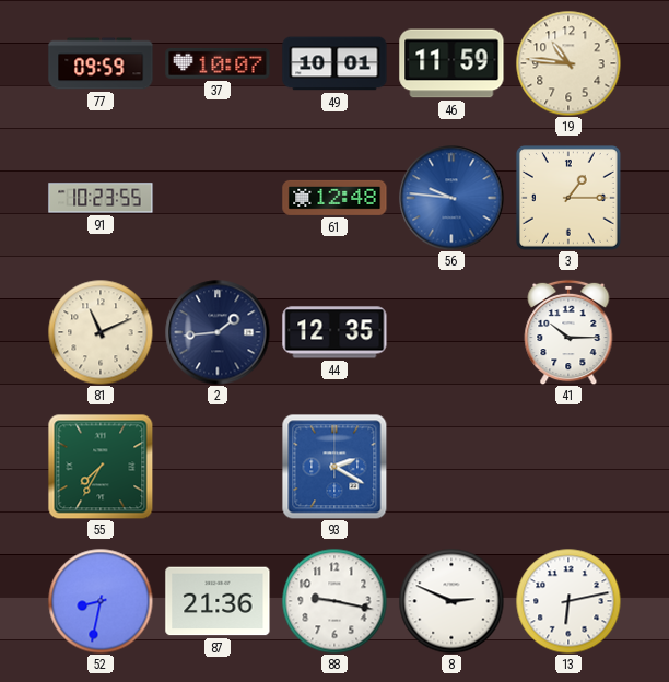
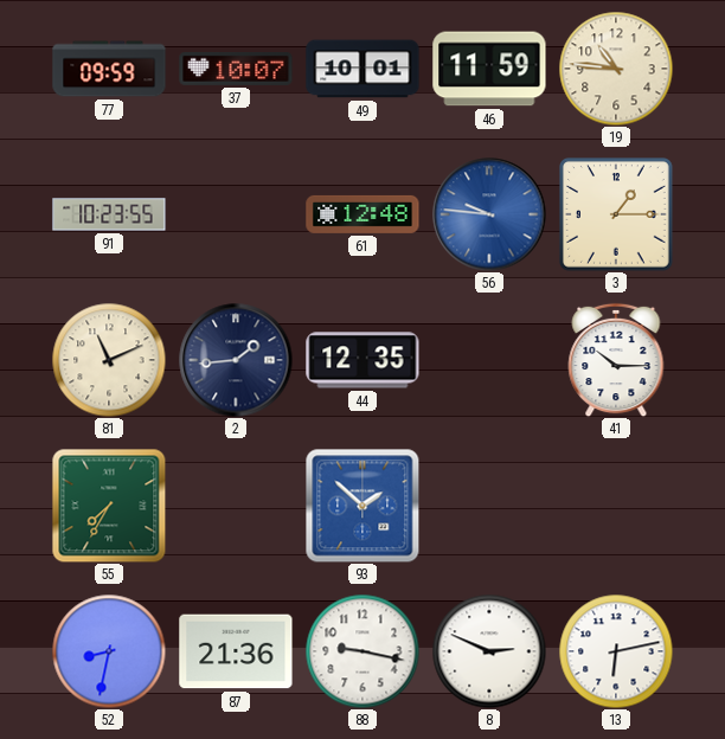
93: 2:20 -> 1:52 (362, 506)
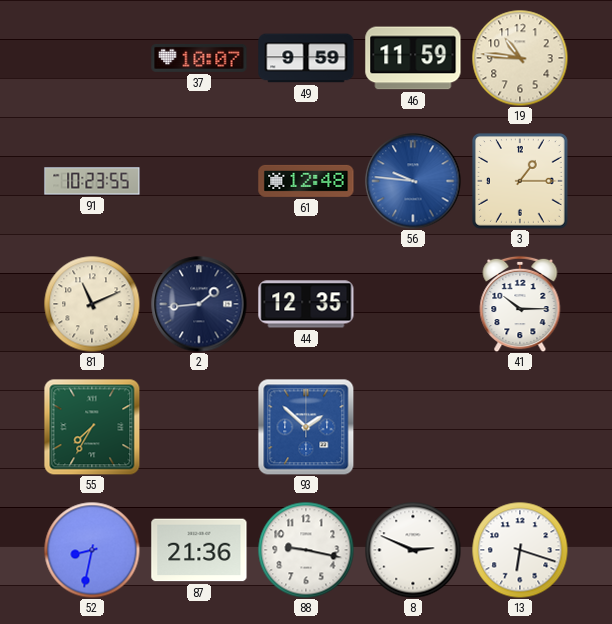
77: 09:59 -> none (109, 69)
49: 10:01 -> 9:59 (306, 58)
13: 6:13 -> 6:18 (520, 550)
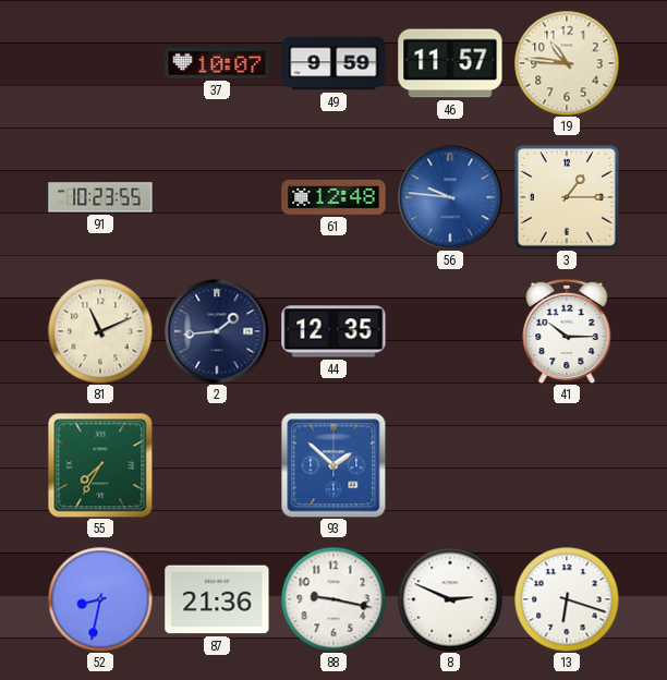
46: 11:59 -> 11:57 (450, 63)
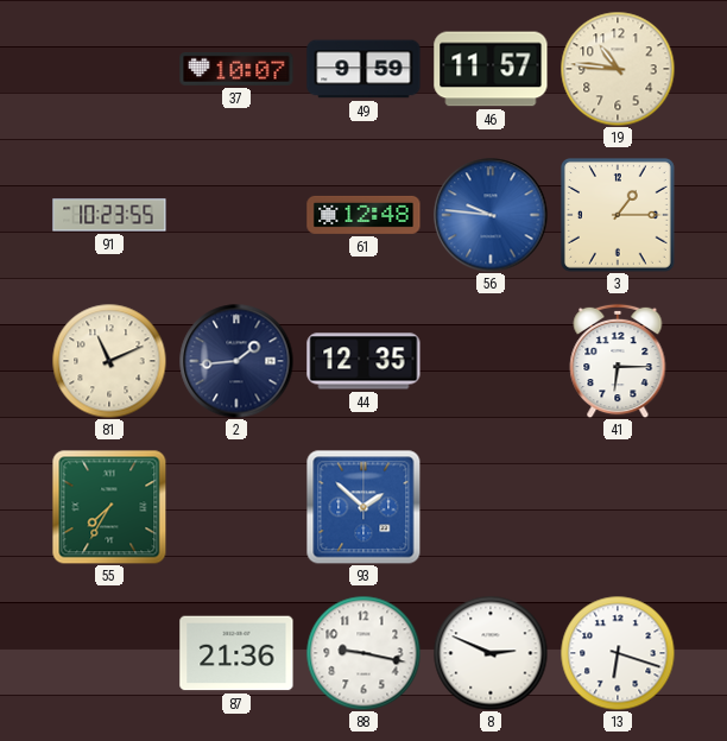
41: 10:15 -> 6:15 (618, 361)
52: 8:32 -> none (100, 599)
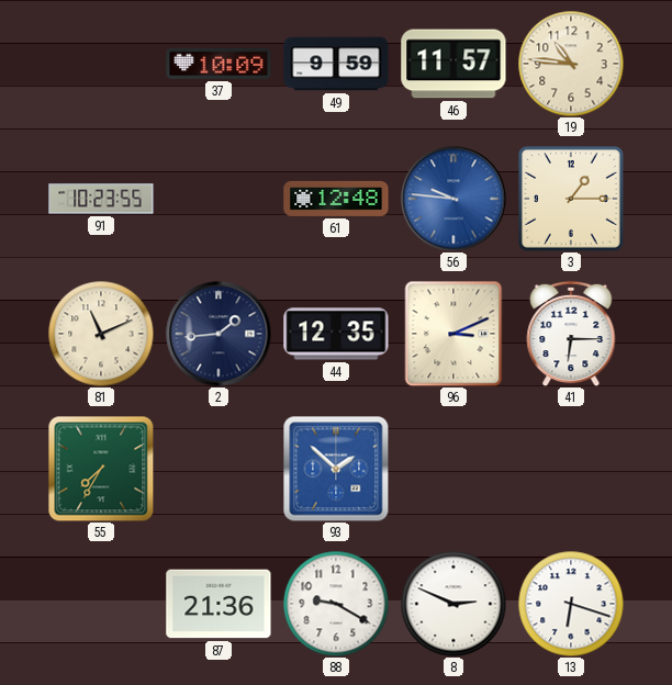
37: 10:07 -> 10:09 (219, 64)
96: none -> 3:11 (453, 334)
88: 9:17 -> 9:20 (336, 604)
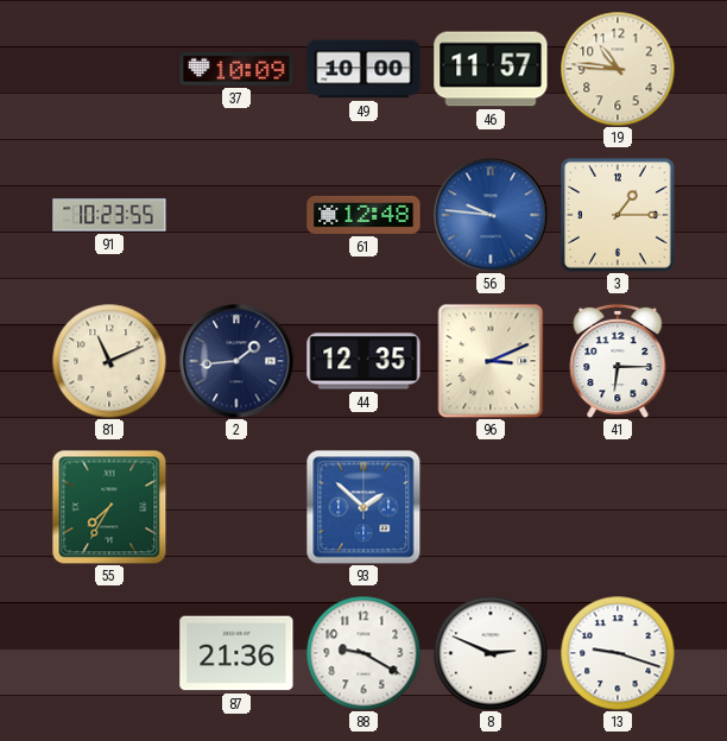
49: 9:59 -> 10:00 (363, 69)
13: 6:18 -> 9:18 (618, 653)
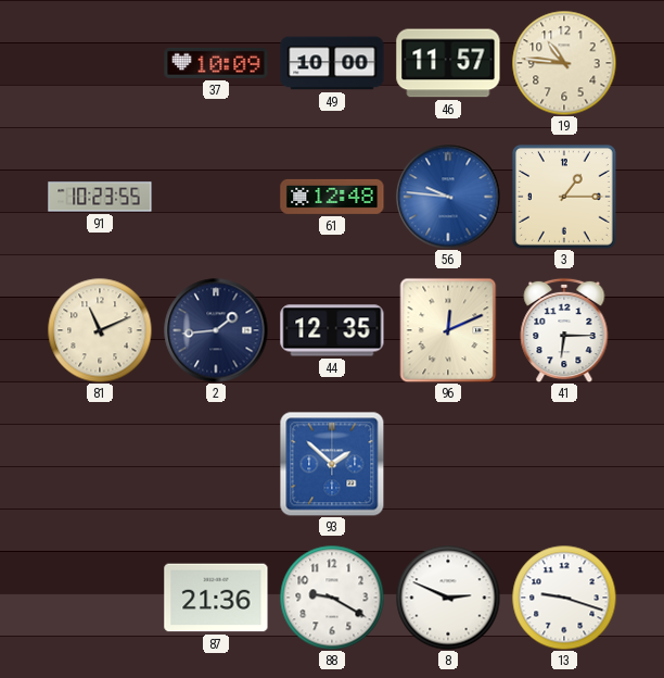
96: 3:11 -> 12:11 (448, 330)
55: 7:35 -> none (109, 507)
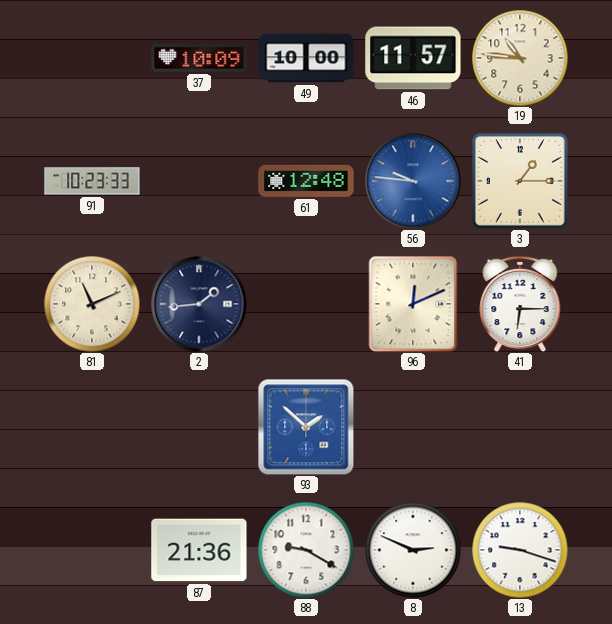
91: 10:23:55 -> 10:23:33 (92, 181)
44: 12:35 -> none (332, 330)
